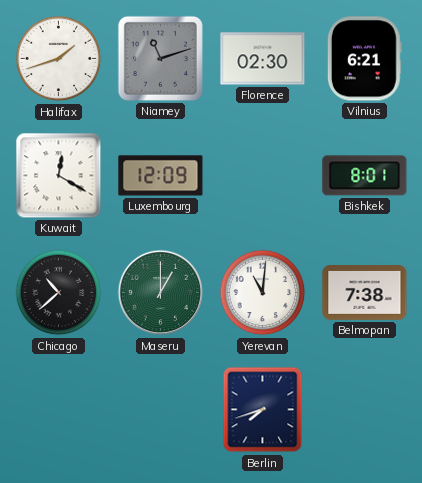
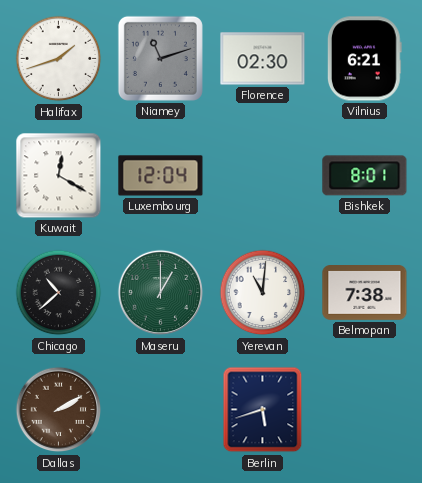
Luxembourg: 12:09 -> 12:04 (161, 176)
Dallas: none -> 2:10 (59, 410)
Berlin: 7:42 -> 5:42 (263, 410)
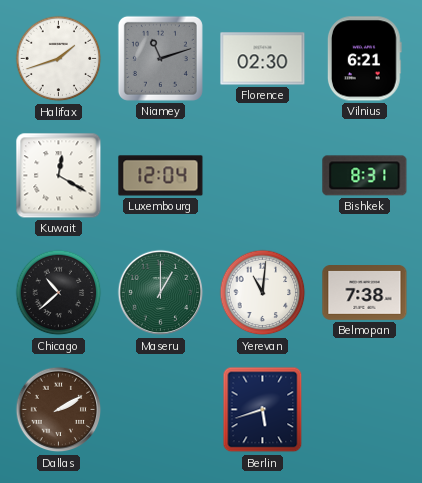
Bishkek: 8:01 -> 8:31 (365, 176)
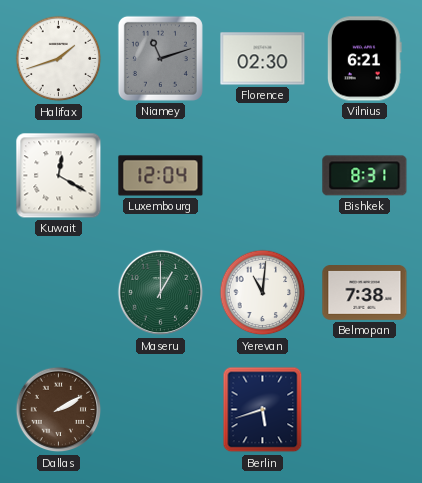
Chicago: 10:38 -> none (59, 293)
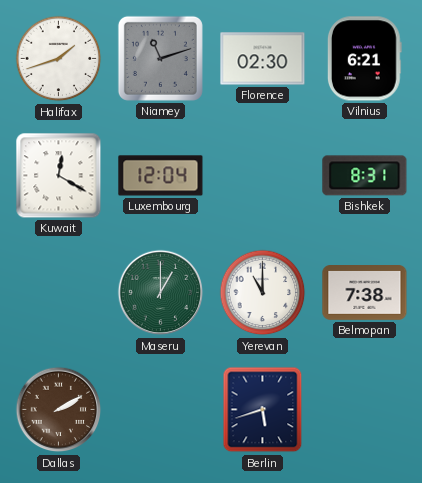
Yerevan: 11:01 -> 11:00 (263, 293)
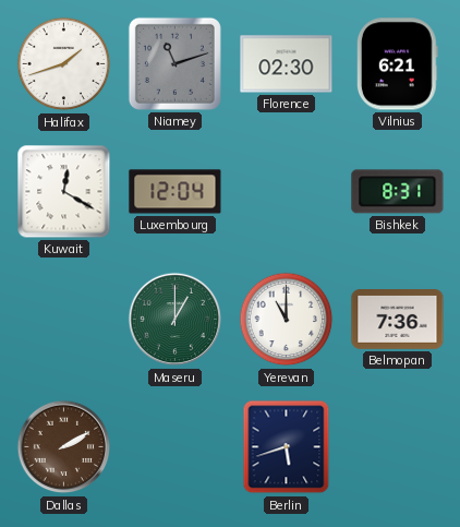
Belmopan: 7:38 -> 7:36 (398, 320)
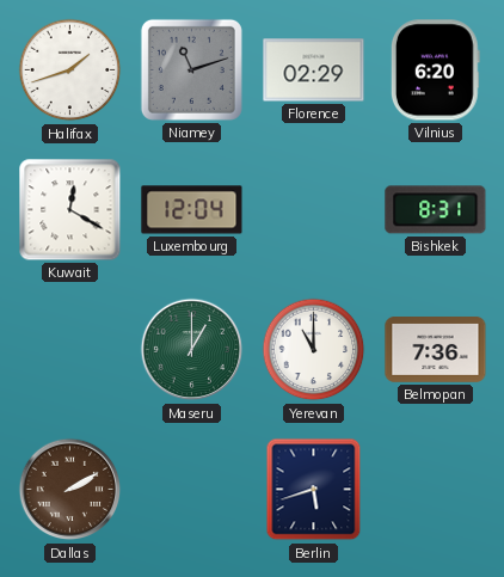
Florence: 02:30 -> 02:29 (314, 70)
Vilnius: 6:21 -> 6:20 (435, 70)
